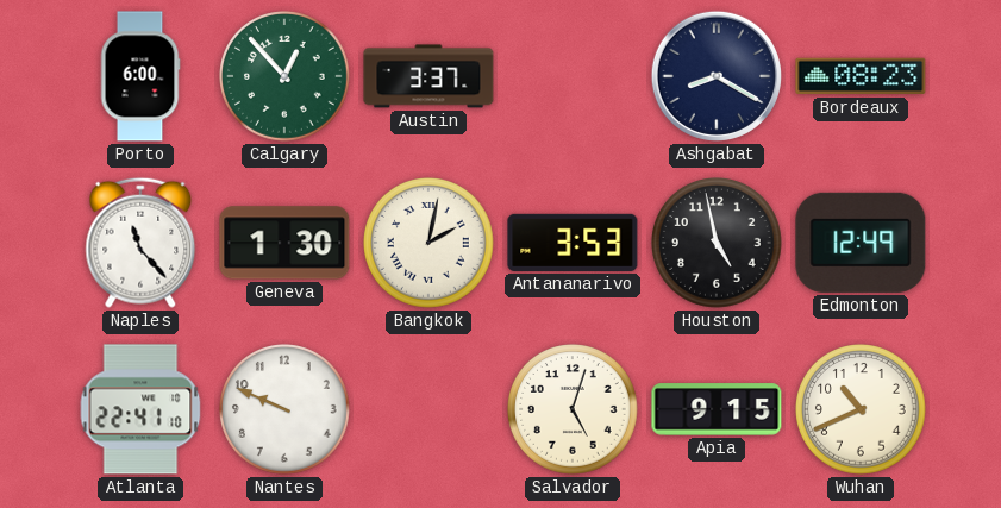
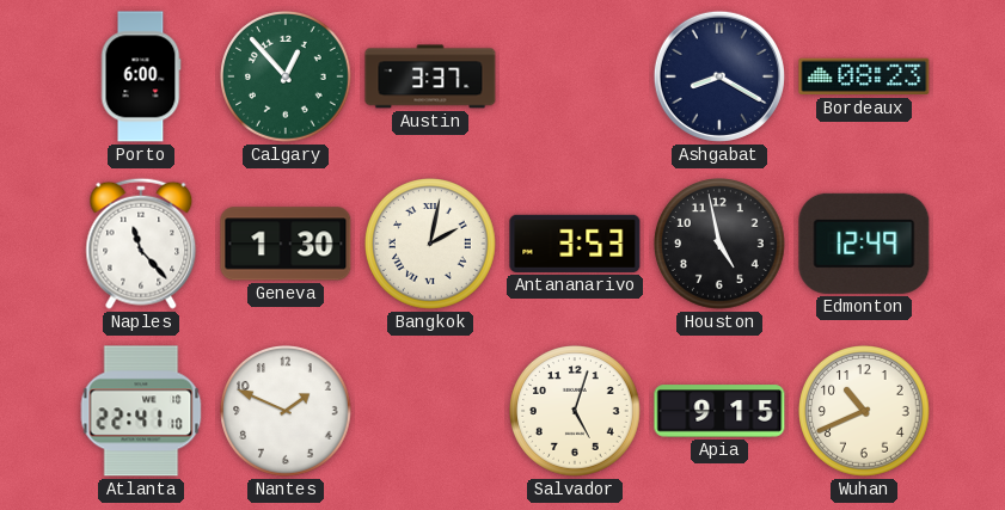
Nantes: 9:49 -> 1:49 (287, 412)
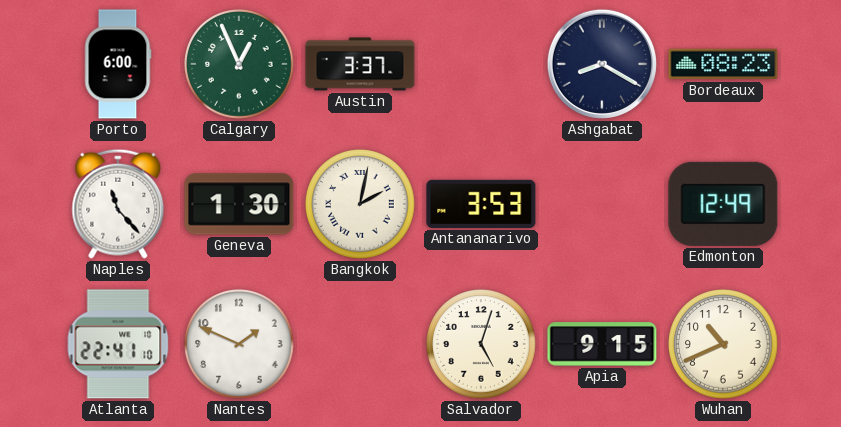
Calgary: 12:53 -> 12:56 (240, 65)
Houston: 4:58 -> none (721, 245)
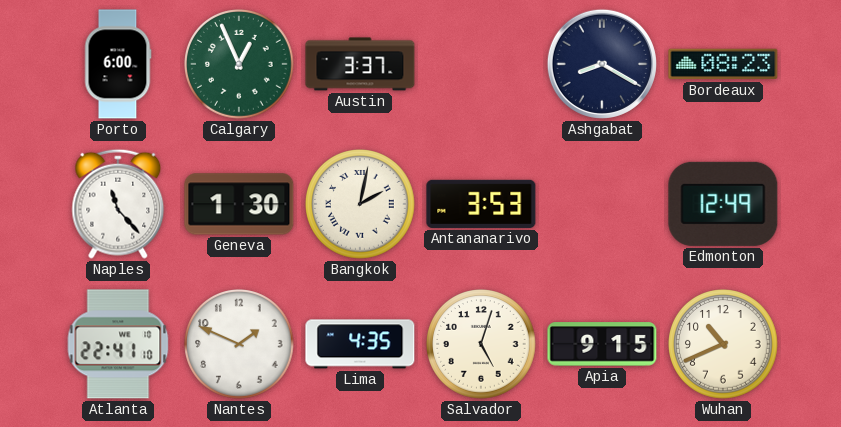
Lima: none -> 4:35 (360, 344)
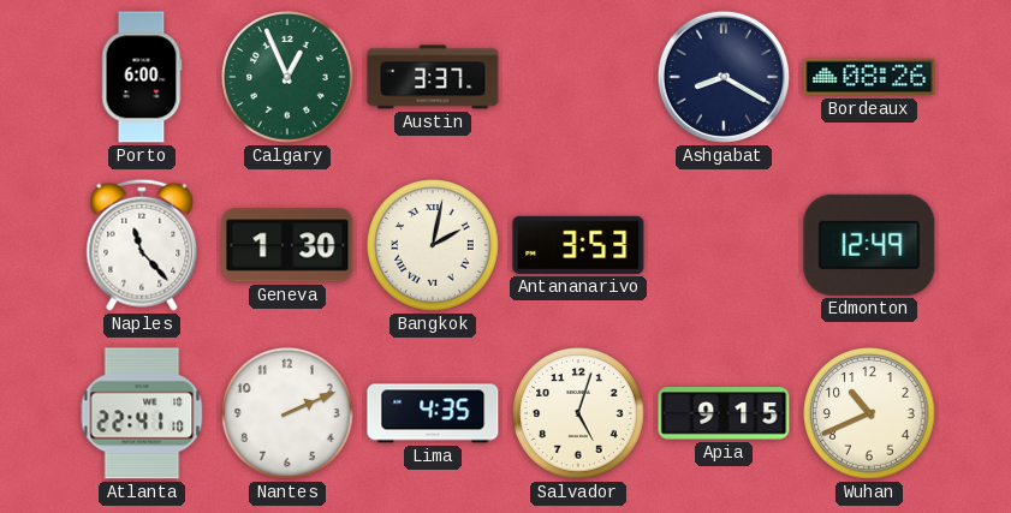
Bordeaux: 08:23 -> 08:26 (869, 77)
Nantes: 1:49 -> 2:11 (289, 414)
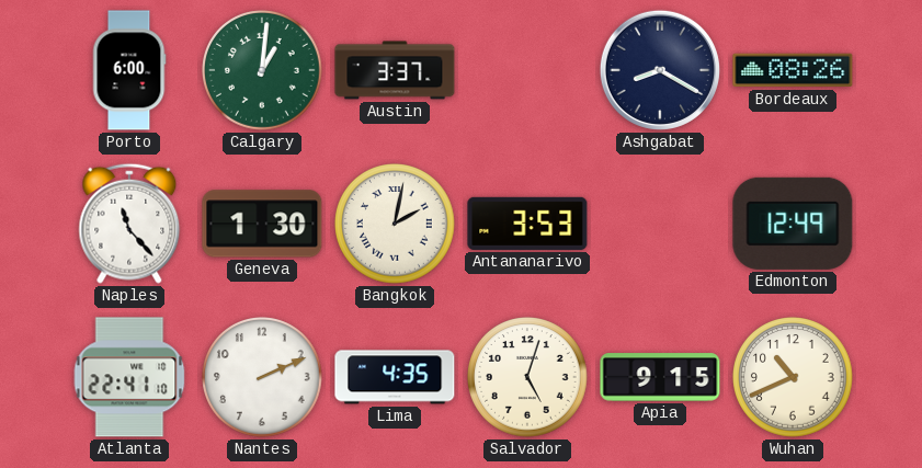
Calgary: 12:56 -> 1:01 (263, 71)
